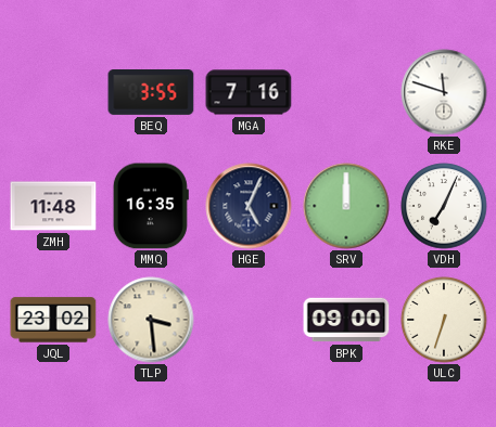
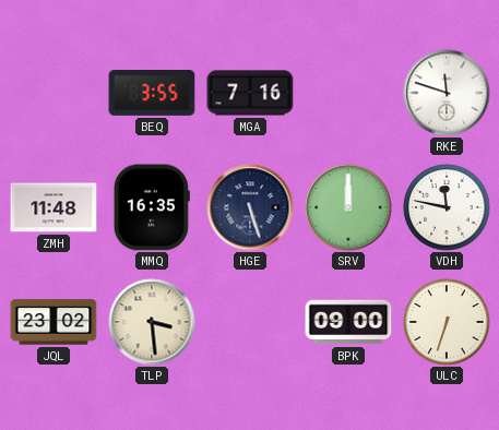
HGE: 5:04 -> 5:27 (250, 207)
VDH: 7:04 -> 11:47 (447, 207)
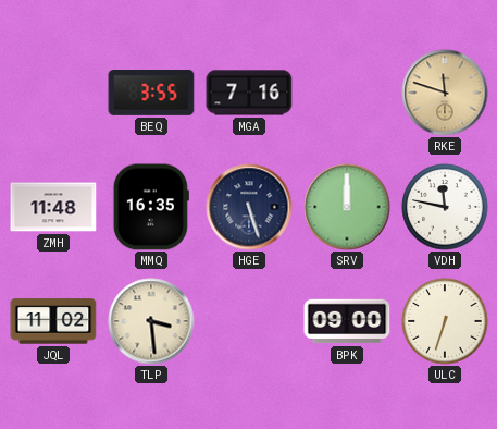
RKE dial: white -> champagne (445, 93)
JQL: 23:02 -> 11:02 (53, 321)
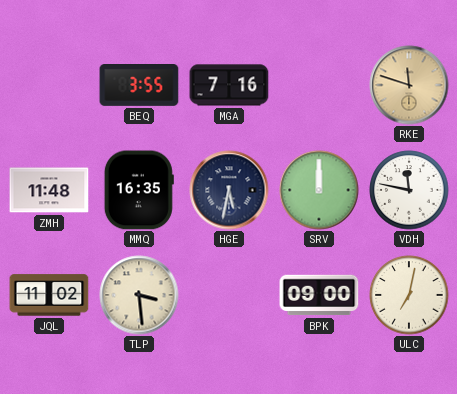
HGE: 5:27 -> 5:32 (229, 190)
ULC: 6:33 -> 7:02 (409, 295)
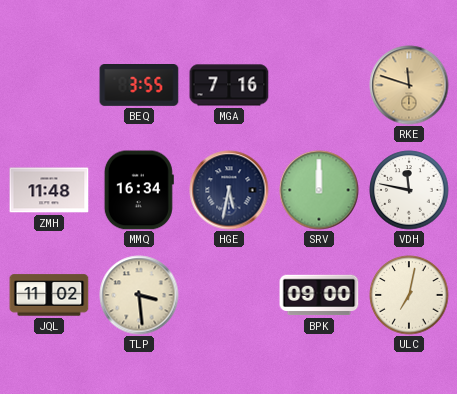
MMQ: 16:35 -> 16:34 (139, 190)
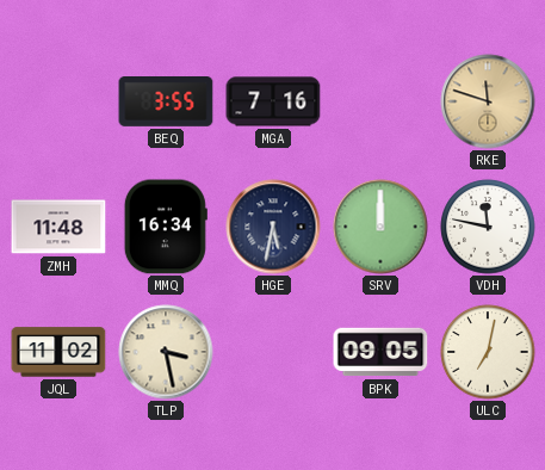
TLP: 3:29 -> 3:28 (166, 352)
BPK: 09:00 -> 09:05 (380, 352)
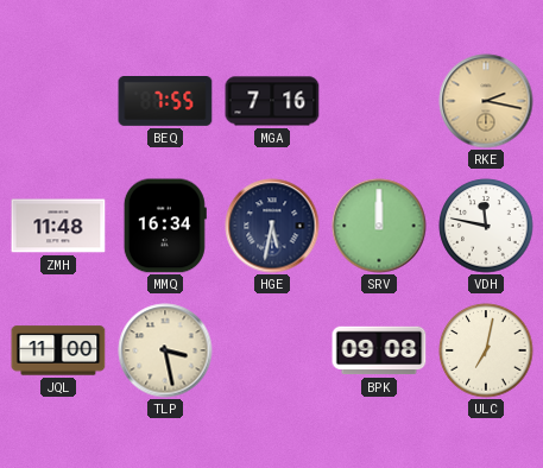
BEQ: 3:55 -> 7:55 (165, 102)
RKE: 11:48 -> 2:17 (486, 101)
JQL: 11:02 -> 11:00 (58, 350)
BPK: 09:05 -> 09:08 (379, 350)
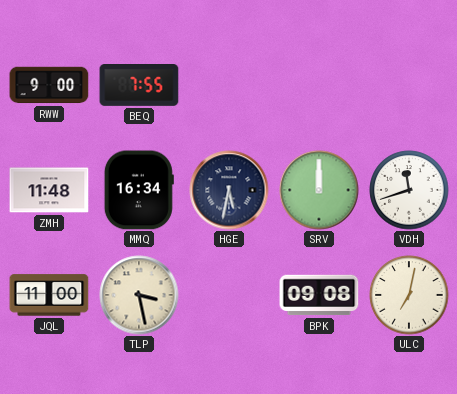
RWW: none -> 9:00 (49, 85)
MGA: 7:16 -> none (272, 101)
RKE: 2:17 -> none (486, 101)
VDH: 11:47 -> 11:42 (409, 190)
